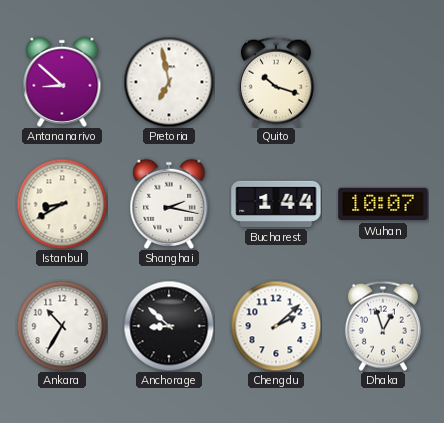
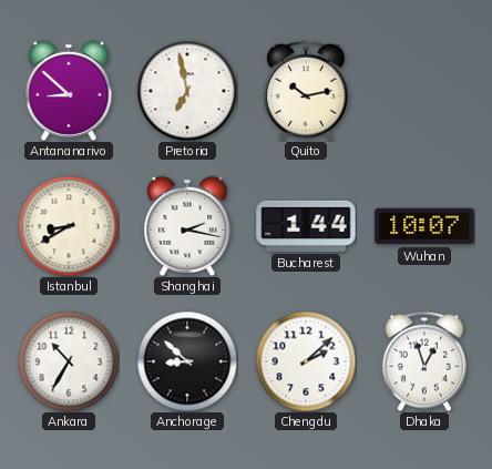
Quito: 10:18 -> 10:13 (306, 91)
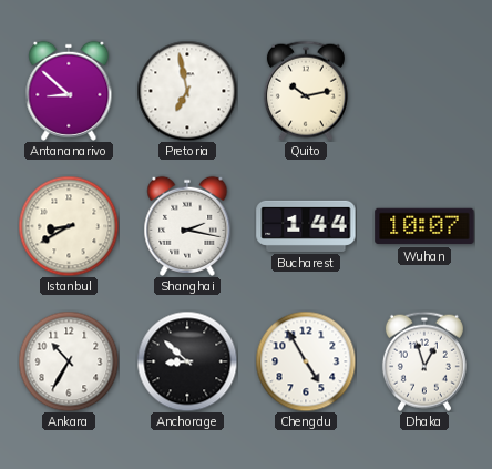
Chengdu: 2:08 -> 4:55 (306, 361)
